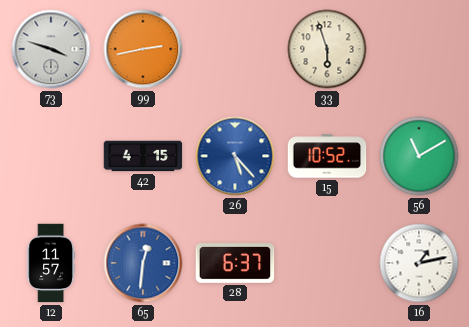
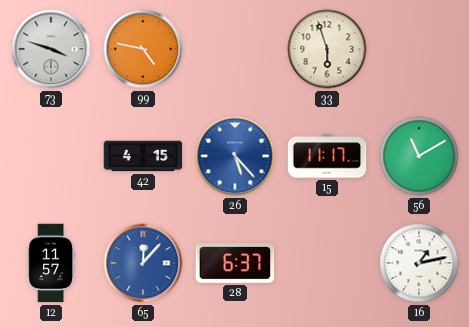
99: 2:43 -> 4:47 (143, 49)
15: 10:52 -> 11:17 (327, 156)
65: 12:31 -> 12:07 (143, 263)
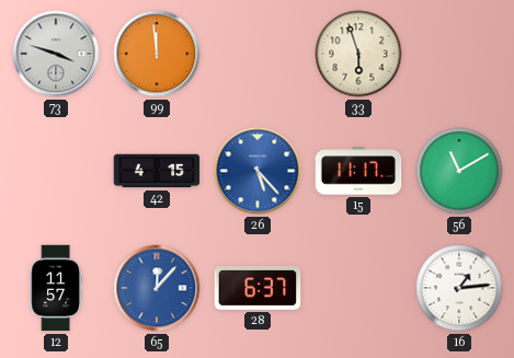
99: 4:47 -> 11:59 (157, 54)
16: 1:13 -> 1:14 (459, 288)
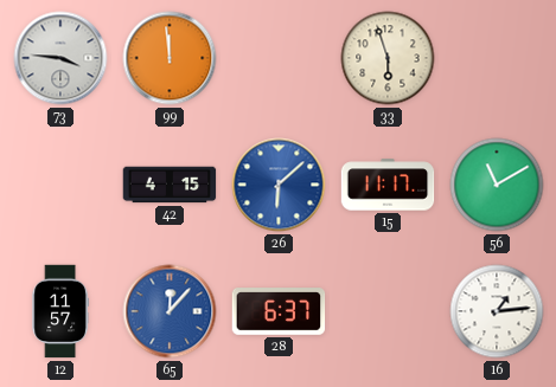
73: 3:48 -> 3:46 (60, 58)
26: 5:23 -> 6:08 (279, 185)
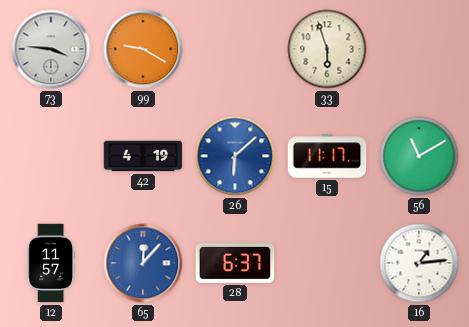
99: 11:59 -> 9:20 (143, 49)
42: 4:15 -> 4:19 (143, 156)
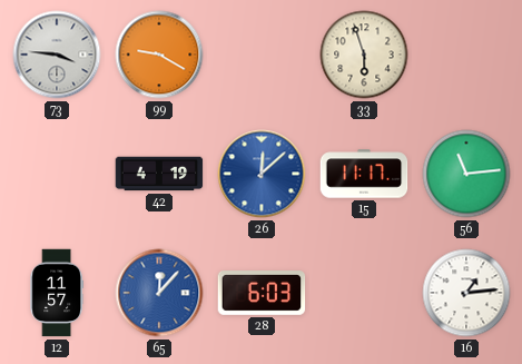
26: 6:08 -> 12:08 (262, 174)
56: 11:10 -> 11:14 (466, 174)
28: 6:37 -> 6:03 (262, 294)
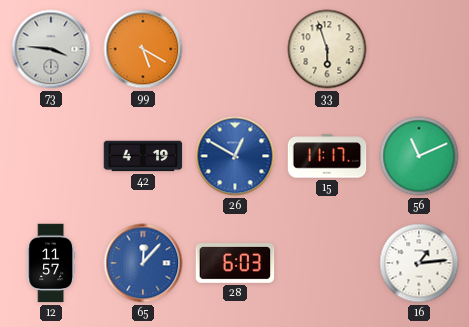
99: 9:20 -> 5:20 (143, 49)
26: 12:08 -> 12:50 (235, 156)
56: 11:14 -> 11:11 (419, 156)
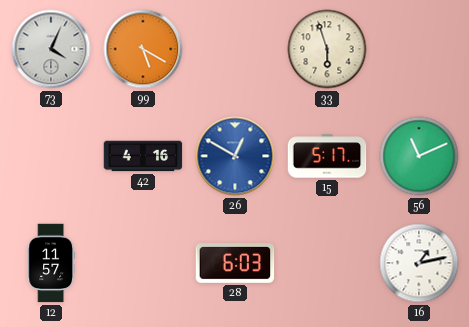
73: 3:46 -> 4:04 (51, 49)
42: 4:19 -> 4:16 (143, 156)
15: 11:17 -> 5:17 (327, 156)
65: 12:07 -> none (143, 263)
16: 1:14 -> 1:13 (419, 263)
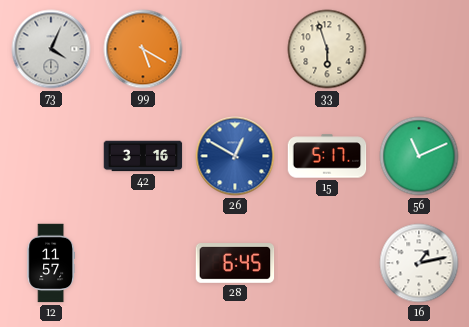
42: 4:16 -> 3:16 (143, 156)
28: 6:03 -> 6:45 (235, 264)
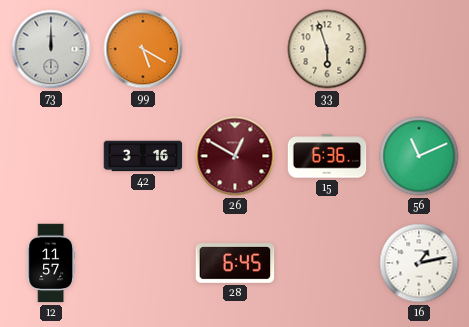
73: 4:04 -> 12:00 (51, 49)
26 dial: blue -> burgundy (235, 156)
15: 5:17 -> 6:36 (327, 156)
